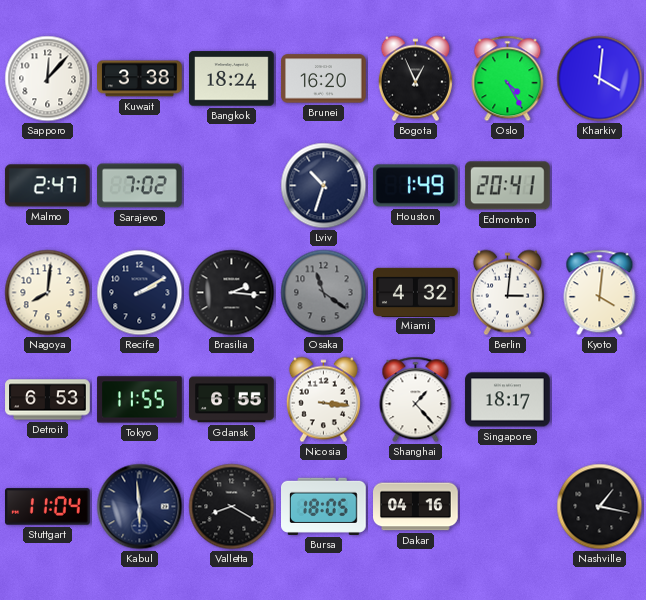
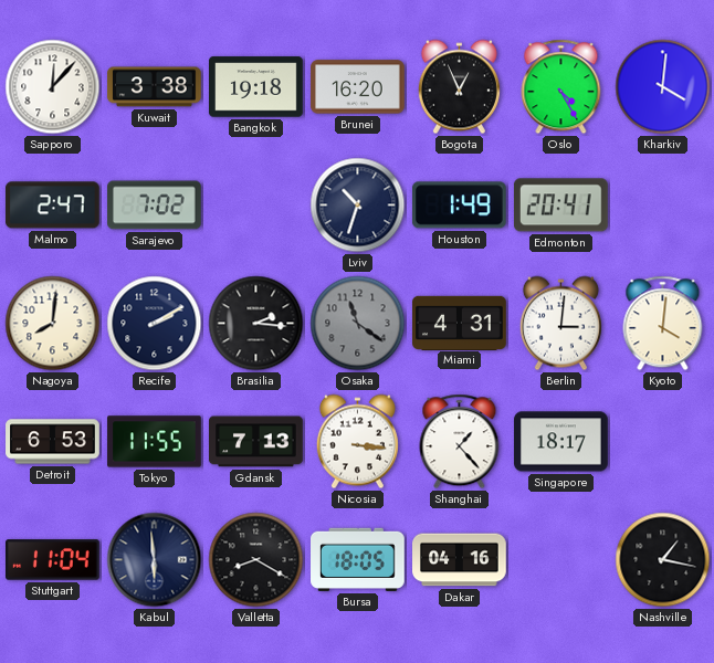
Bangkok: 18:24 -> 19:18 (256, 87)
Miami: 4:32 -> 4:31 (460, 323)
Gdansk: 6:55 -> 7:13 (256, 442)
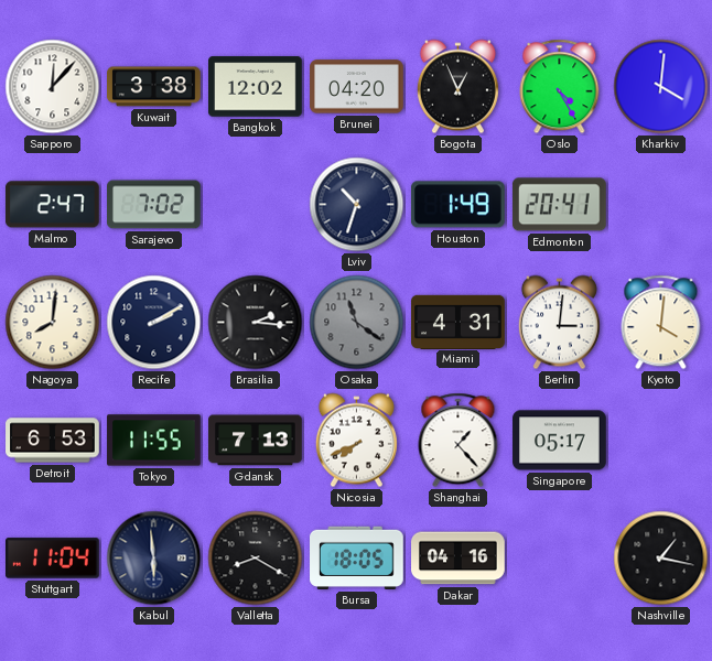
Bangkok: 19:18 -> 12:02 (256, 87)
Brunei: 16:20 -> 04:20 (357, 87)
Nicosia: 3:16 -> 7:41 (356, 441)
Singapore: 18:17 -> 05:17 (560, 441)
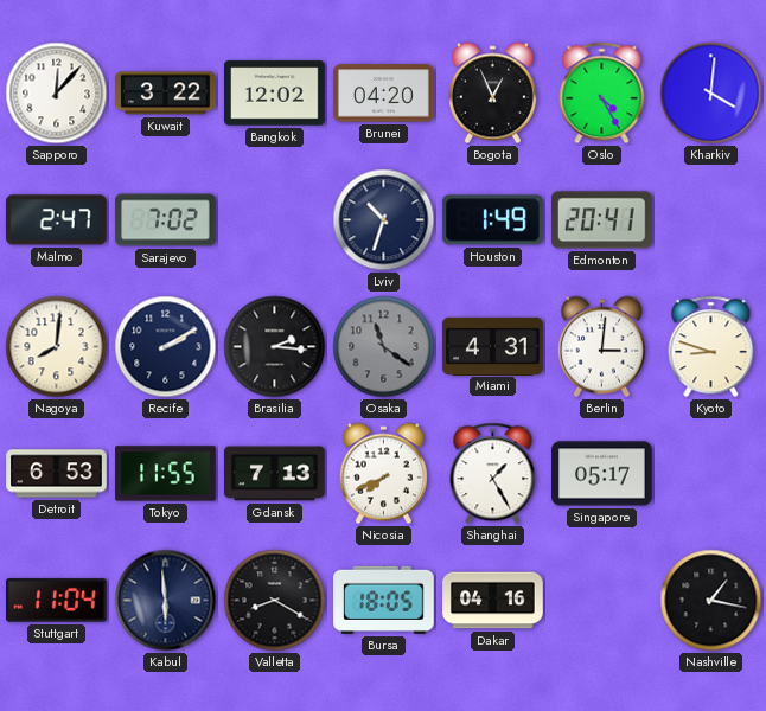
Kuwait: 3:38 -> 3:22 (166, 94)
Kyoto: 4:01 -> 8:48 (711, 347)
Shanghai: 1:23 -> 1:25 (493, 474)
